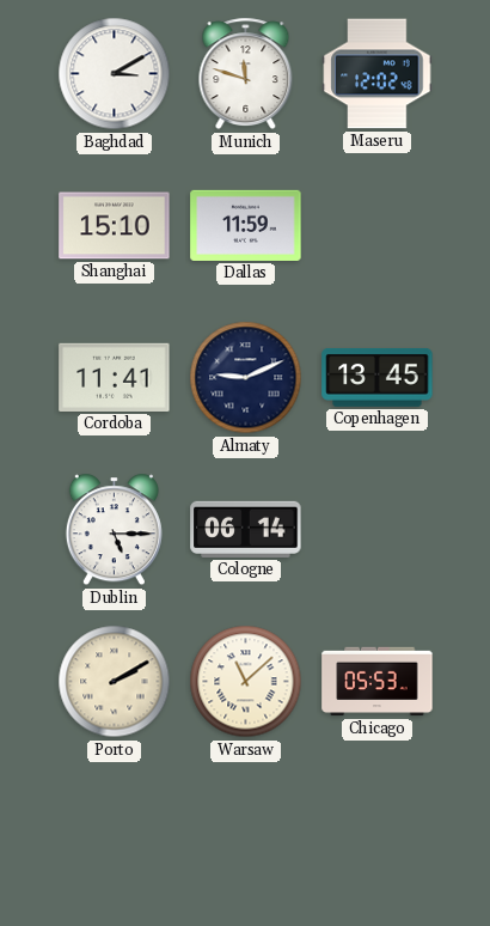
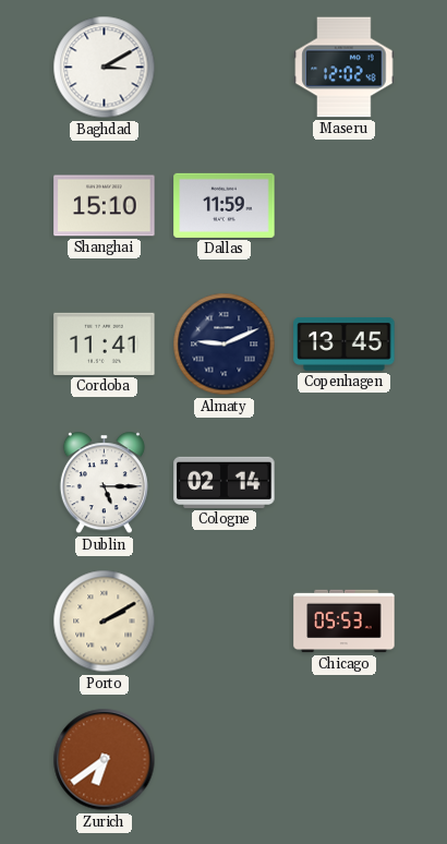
Munich: 11:48 -> none (246, 74)
Cologne: 06:14 -> 02:14 (225, 482)
Warsaw: 11:08 -> none (246, 682)
Zurich: none -> 6:39 (105, 760)
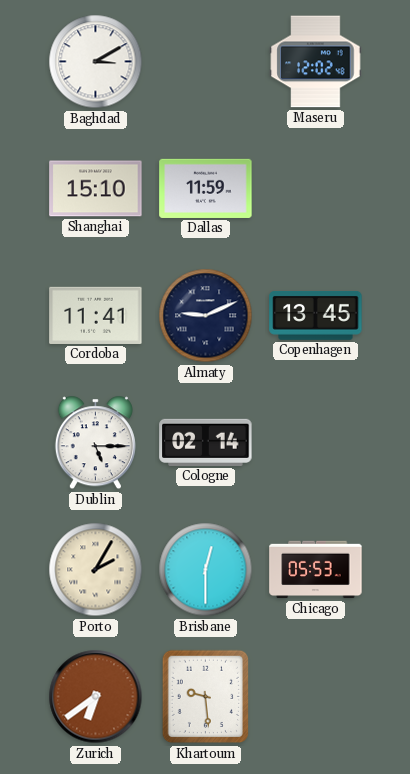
Porto: 2:10 -> 2:05 (96, 570)
Brisbane: none -> 12:30 (206, 570)
Khartoum: none -> 9:29 (206, 697)
